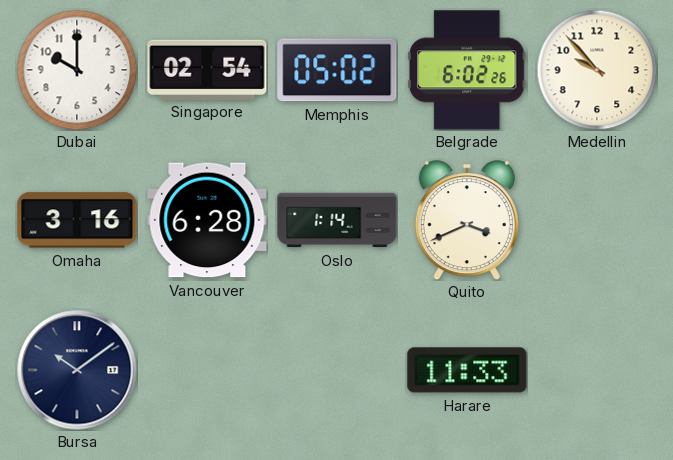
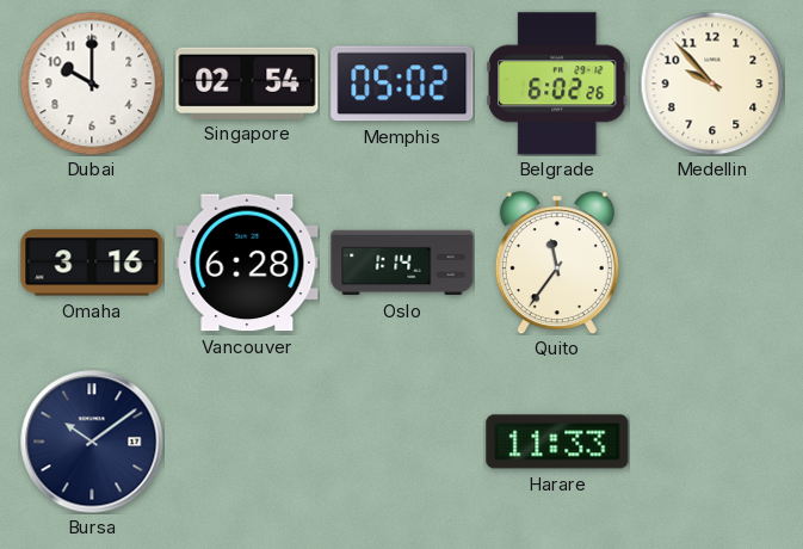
Quito: 3:41 -> 11:36 (557, 263)
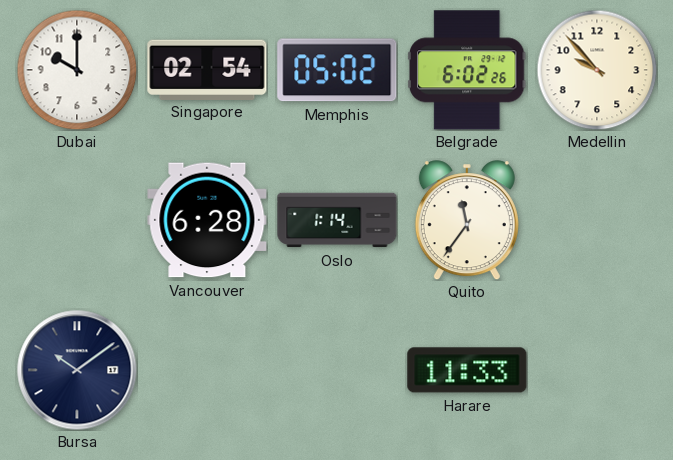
Omaha: 3:16 -> none (92, 263)
